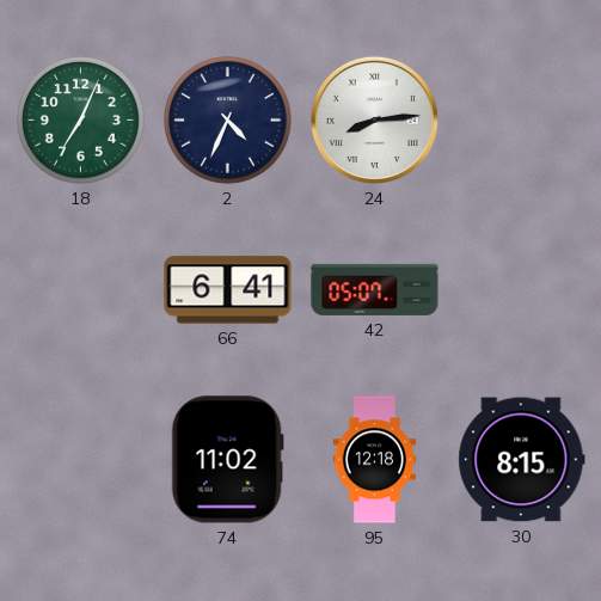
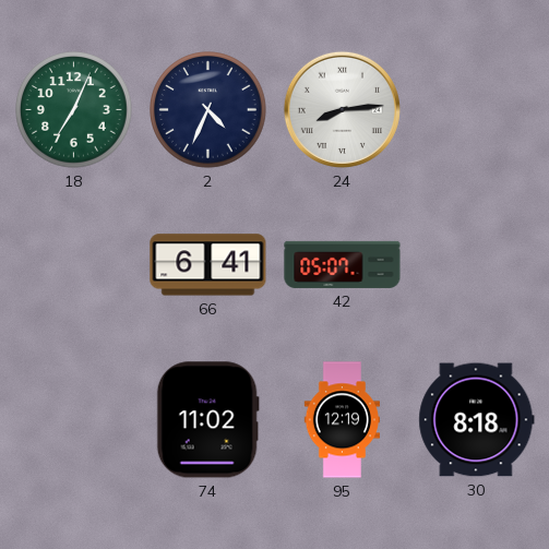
95: 12:18 -> 12:19 (342, 420)
30: 8:15 -> 8:18 (477, 420)
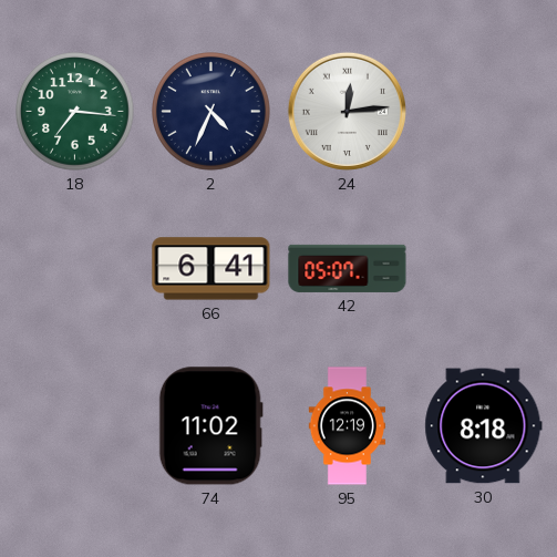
18: 7:04 -> 7:16 (75, 112)
24: 8:14 -> 12:14 (347, 111)
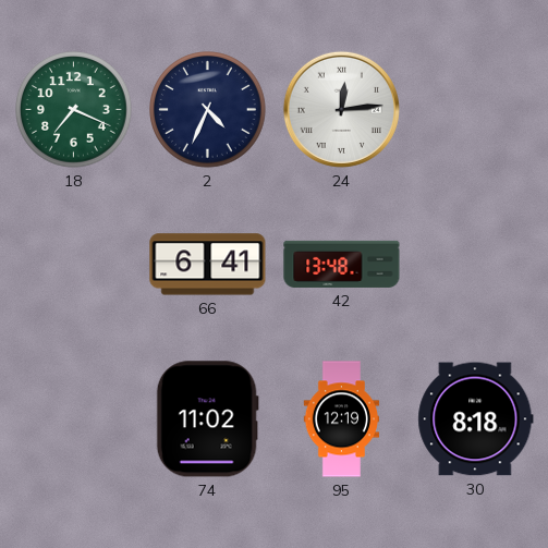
18: 7:16 -> 7:19 (74, 110)
42: 05:07 -> 13:48 (342, 264)
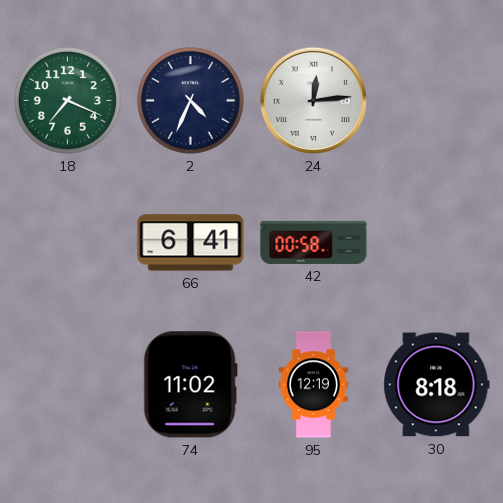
42: 13:48 -> 00:58 (314, 242)
